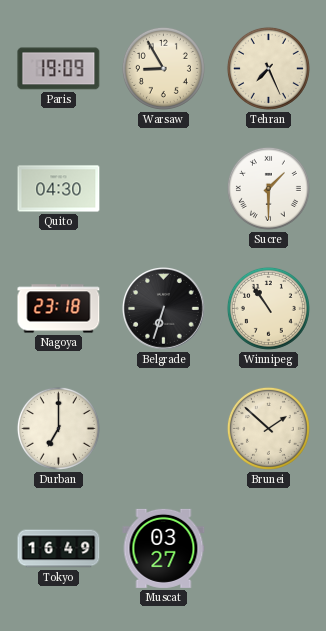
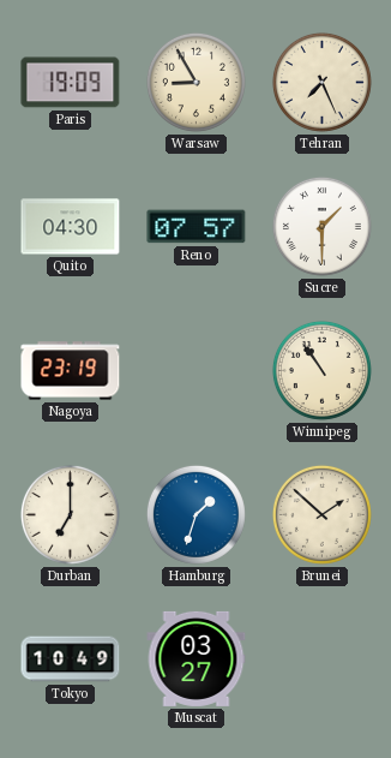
Reno: none -> 07:57 (197, 227)
Nagoya: 23:18 -> 23:19 (71, 371)
Belgrade: 6:33 -> none (164, 309)
Hamburg: none -> 1:33 (195, 514)
Tokyo: 16:49 -> 10:49 (71, 659)
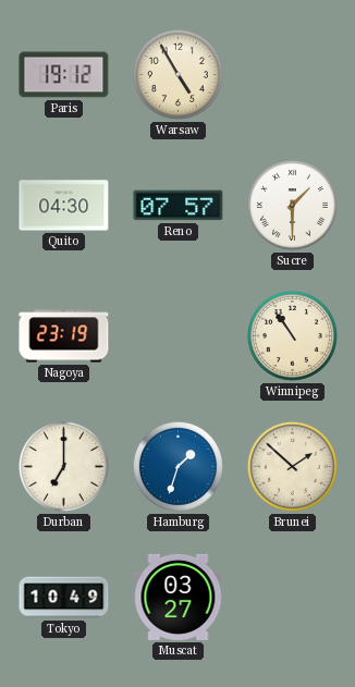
Paris: 19:09 -> 19:12 (64, 75)
Warsaw: 8:55 -> 4:55 (177, 74)
Tehran: 7:26 -> none (321, 82)
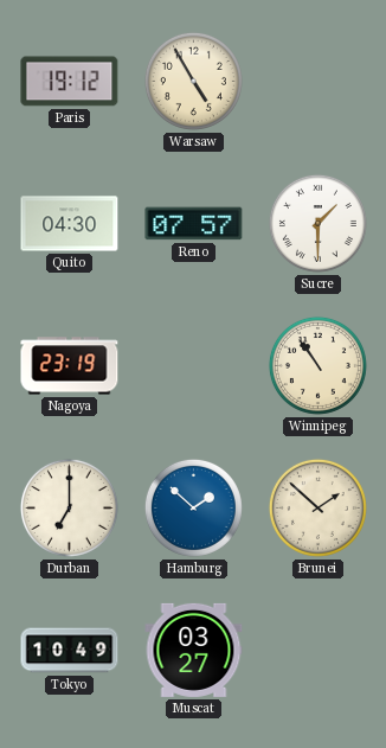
Hamburg: 1:33 -> 1:52 (193, 507)
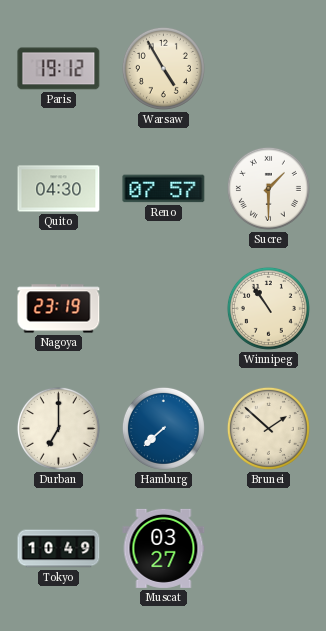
Hamburg: 1:52 -> 7:38 (163, 428)
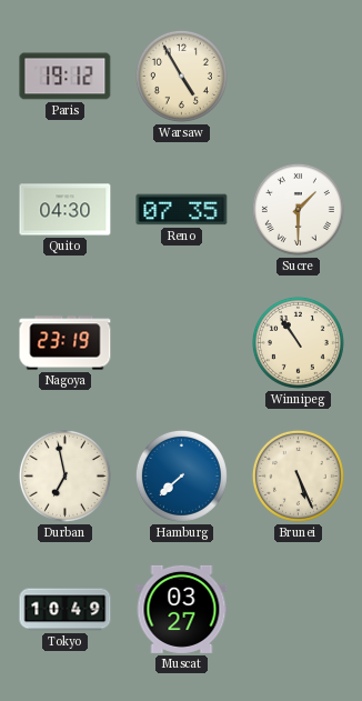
Reno: 07:57 -> 07:35 (182, 210)
Durban: 7:00 -> 6:58 (64, 475)
Brunei: 1:52 -> 5:26 (298, 475)
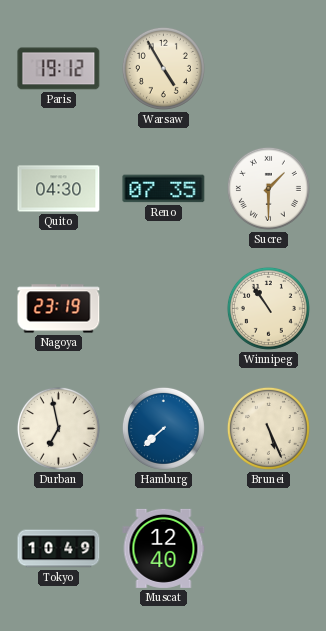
Muscat: 03:27 -> 12:40 (164, 548)
